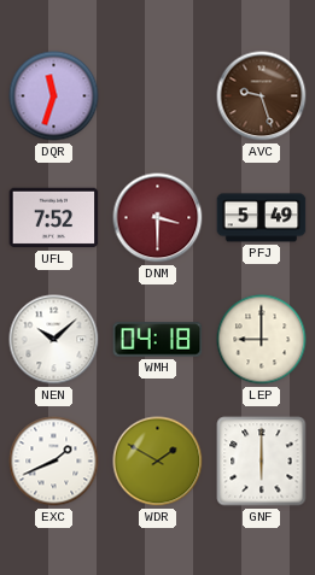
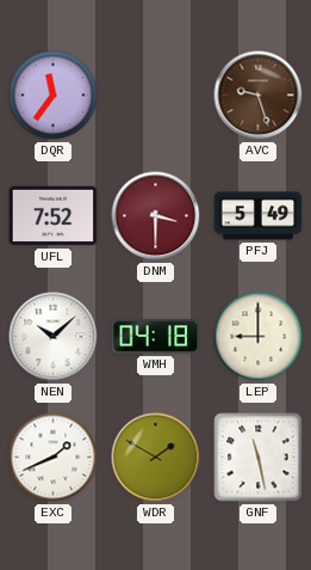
DQR: 11:33 -> 11:36 (54, 96)
GNF: 6:00 -> 11:28 (259, 458)
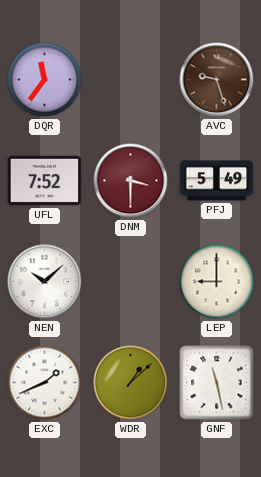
WMH: 04:18 -> none (156, 337)
WDR: 1:50 -> 1:08 (131, 383)
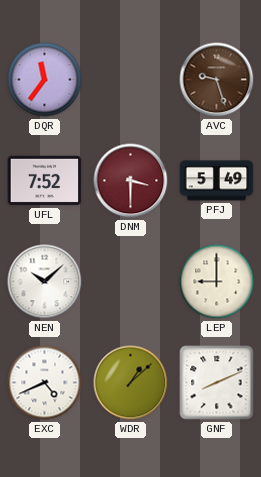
EXC: 1:41 -> 4:41 (45, 383)
GNF: 11:28 -> 8:11 (217, 383)
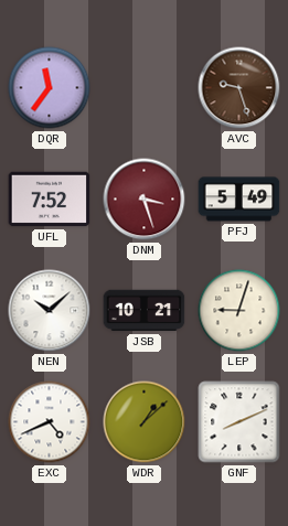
DNM: 3:30 -> 3:27 (145, 200)
JSB: none -> 10:21 (145, 311)
LEP: 9:00 -> 9:03 (239, 311)
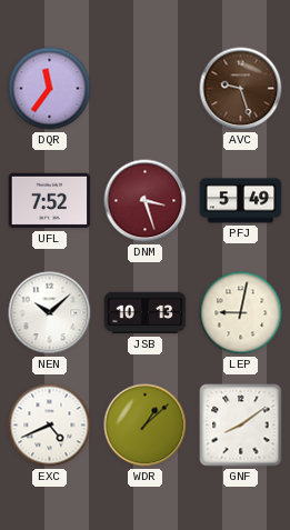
JSB: 10:21 -> 10:13 (146, 313)
LEP: 9:03 -> 9:02 (241, 313)
GNF: 8:11 -> 8:09 (241, 426)
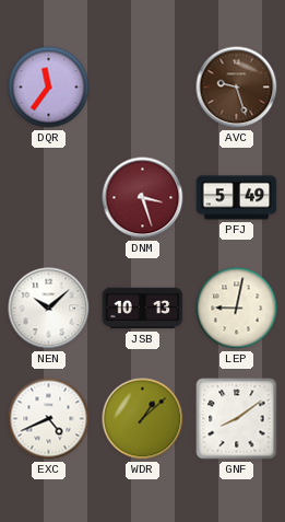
UFL: 7:52 -> none (50, 201)
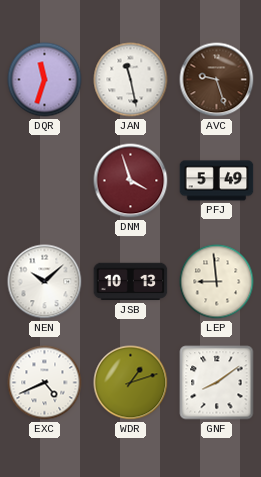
DQR: 11:36 -> 11:33 (45, 80)
JAN: none -> 11:28 (131, 80)
DNM: 3:27 -> 3:57 (131, 181)
LEP: 9:02 -> 8:59 (217, 282)
WDR: 1:08 -> 1:12 (131, 383)
